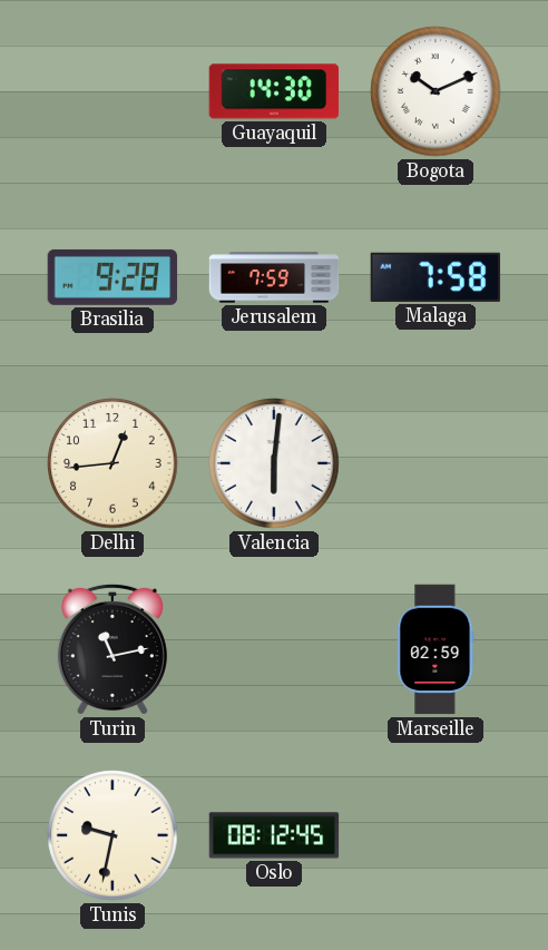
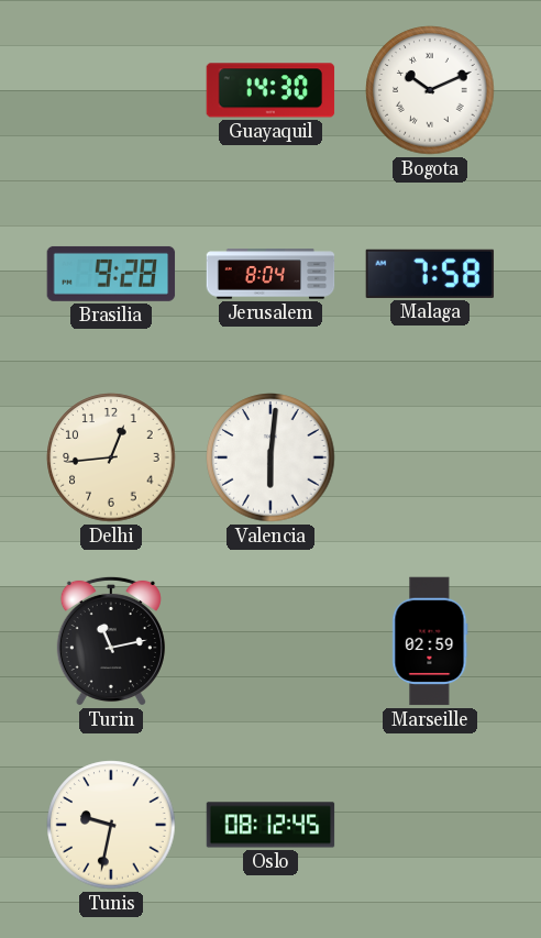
Jerusalem: 7:59 -> 8:04 (270, 274)
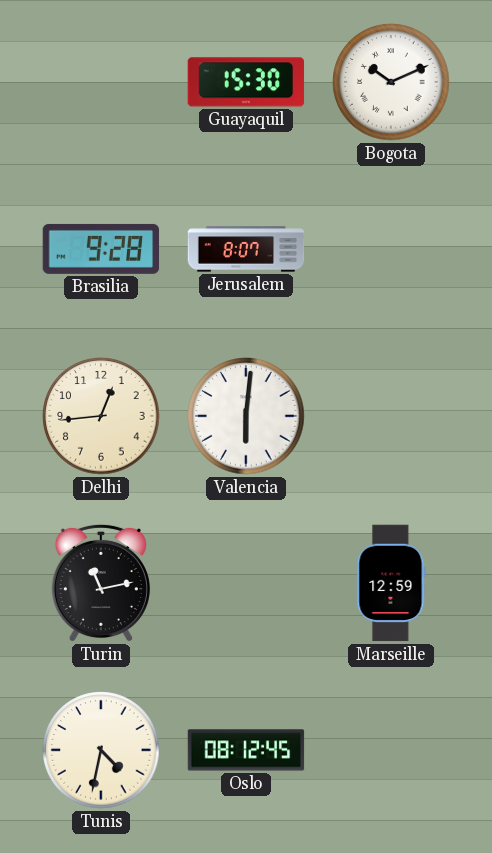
Guayaquil: 14:30 -> 15:30 (246, 82)
Jerusalem: 8:04 -> 8:07 (246, 249)
Malaga: 7:58 -> none (430, 274)
Marseille: 02:59 -> 12:59 (391, 583)
Tunis: 9:32 -> 4:32 (101, 750)
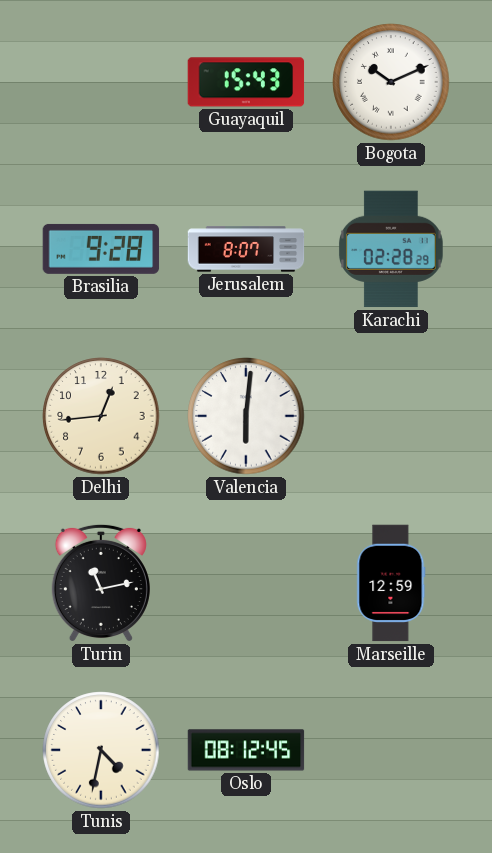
Guayaquil: 15:30 -> 15:43 (246, 82)
Karachi: none -> 02:28 (391, 249)
